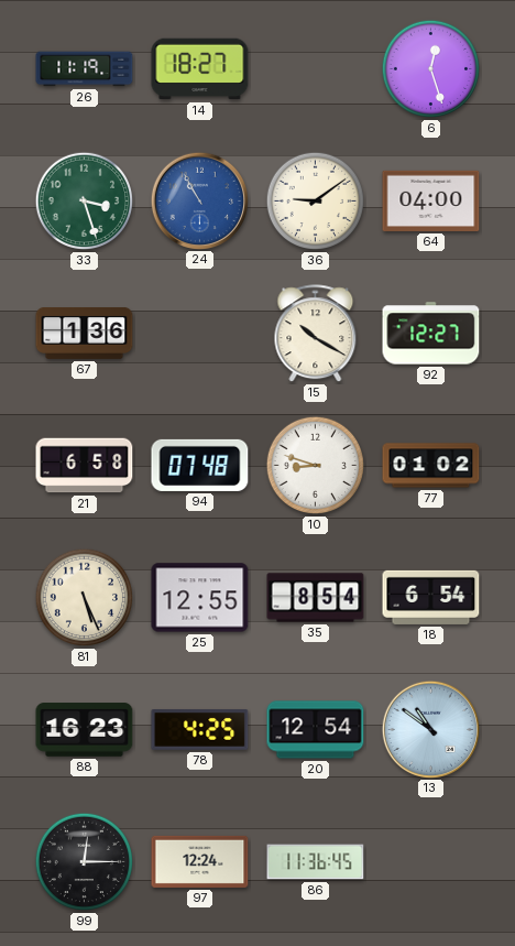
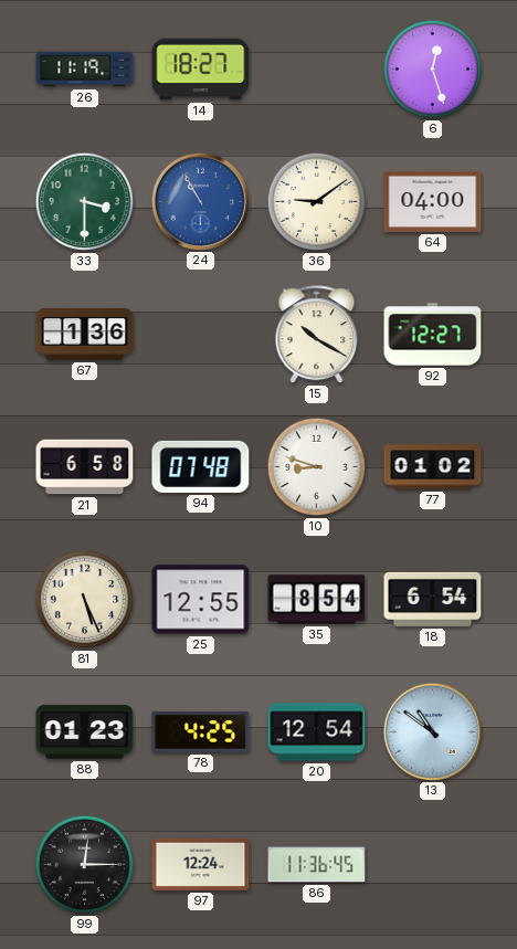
33: 3:27 -> 3:30 (85, 202)
88: 16:23 -> 01:23 (85, 732)
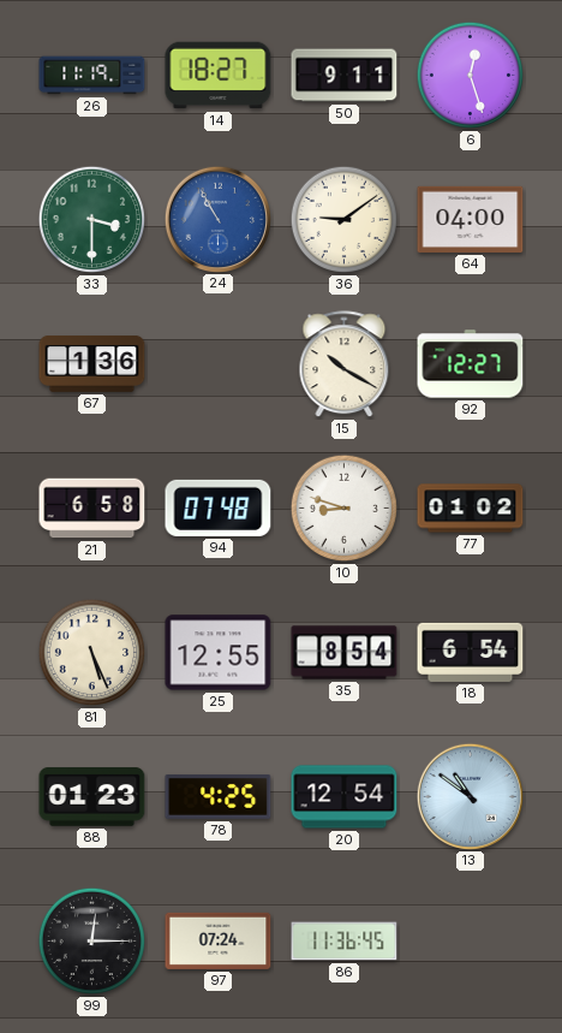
50: none -> 9:11 (345, 76)
97: 12:24 -> 07:24 (219, 940)
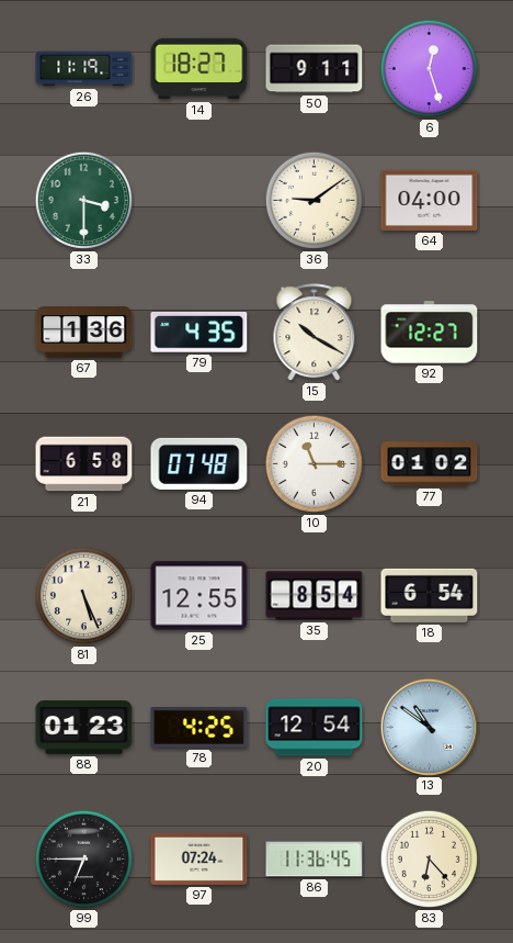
24: 10:55 -> none (217, 219)
79: none -> 4:35 (200, 333)
10: 8:48 -> 11:15 (315, 464)
99: 12:15 -> 6:45 (84, 860)
83: none -> 6:23 (430, 860)
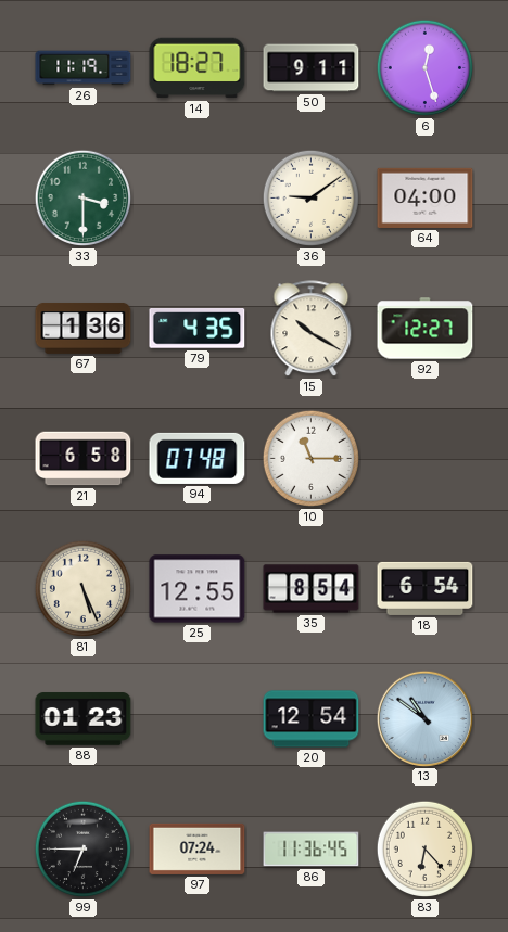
77: 01:02 -> none (430, 464)
78: 4:25 -> none (200, 727)
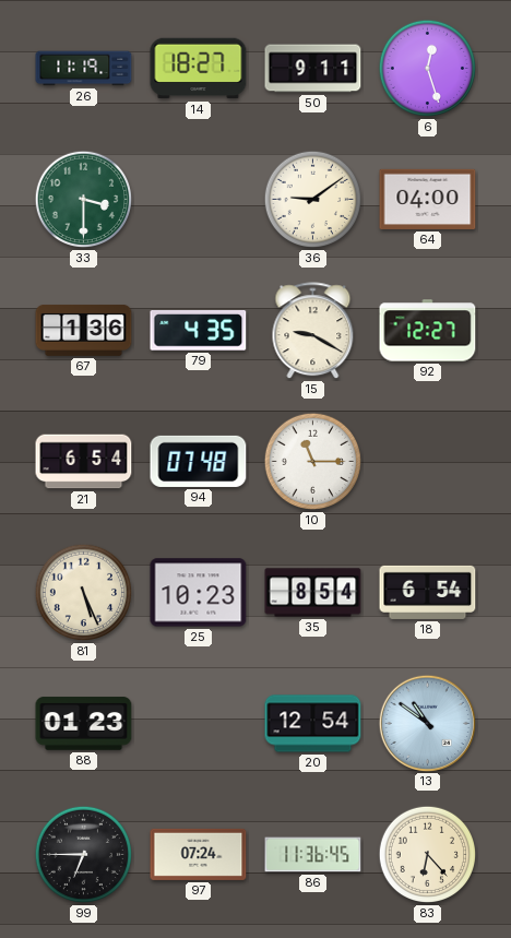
15: 10:20 -> 9:20 (313, 331)
21: 6:58 -> 6:54 (84, 462)
25: 12:55 -> 10:23 (199, 593)
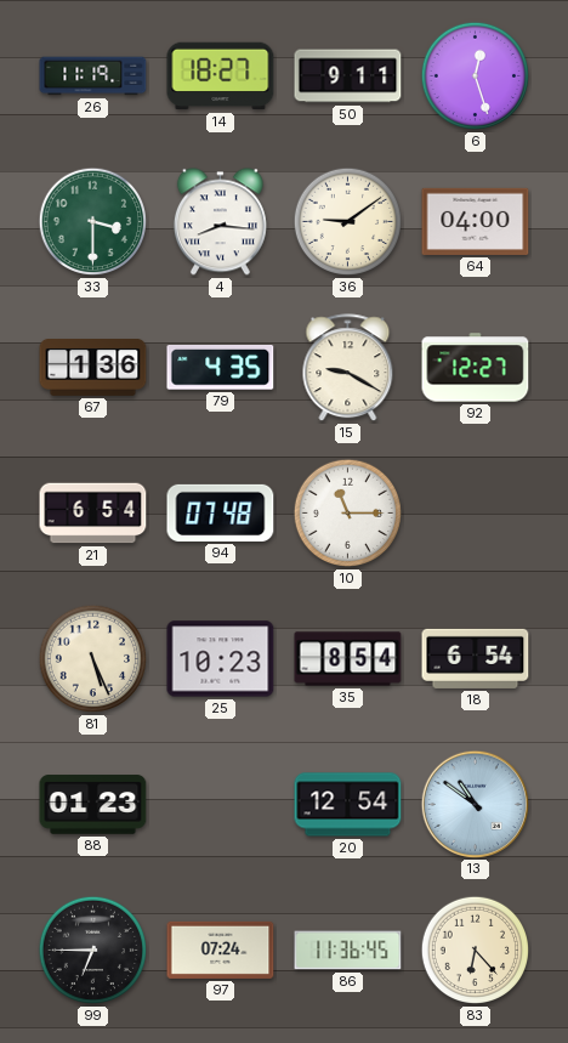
4: none -> 8:16 (220, 222)
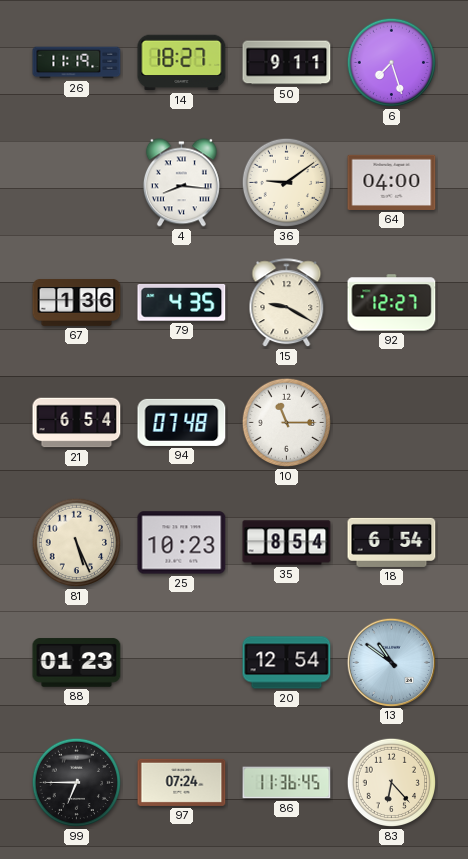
6: 12:27 -> 7:27 (392, 63)
33: 3:30 -> none (93, 222)
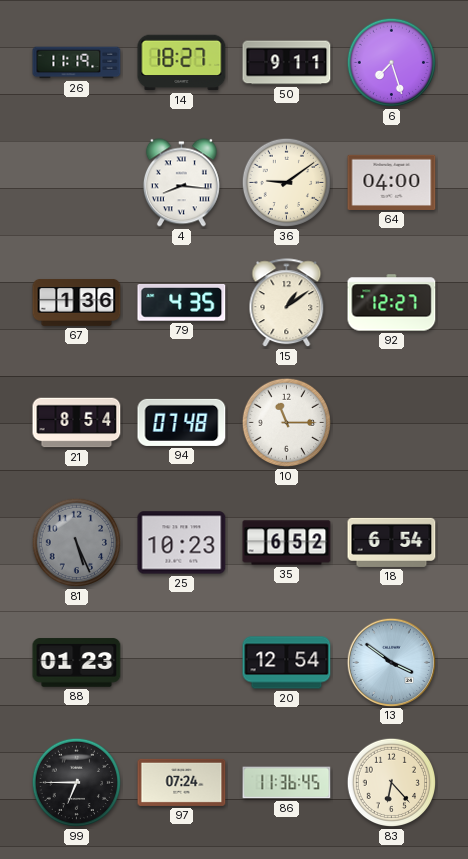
15: 9:20 -> 1:09 (287, 303)
21: 6:54 -> 8:54 (77, 423)
81 dial: cream -> grey (77, 543)
35: 8:54 -> 6:52 (287, 543)
13: 10:51 -> 3:51 (391, 662)
